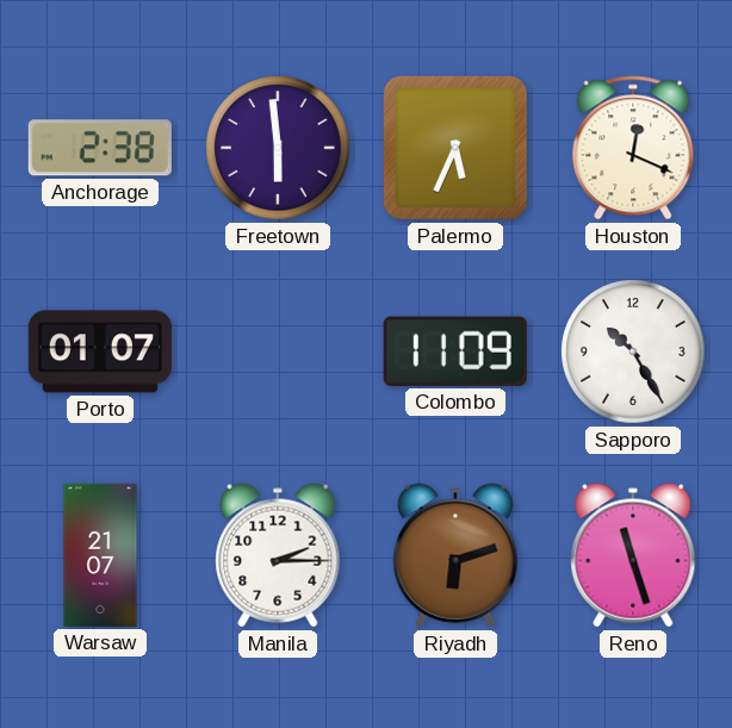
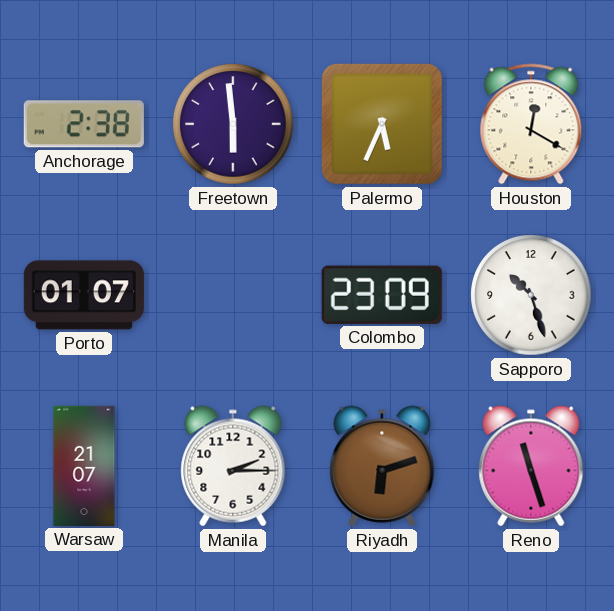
Houston: 12:19 -> 12:20 (531, 124)
Colombo: 11:09 -> 23:09 (382, 295)
Sapporo: 10:25 -> 10:27 (531, 295)
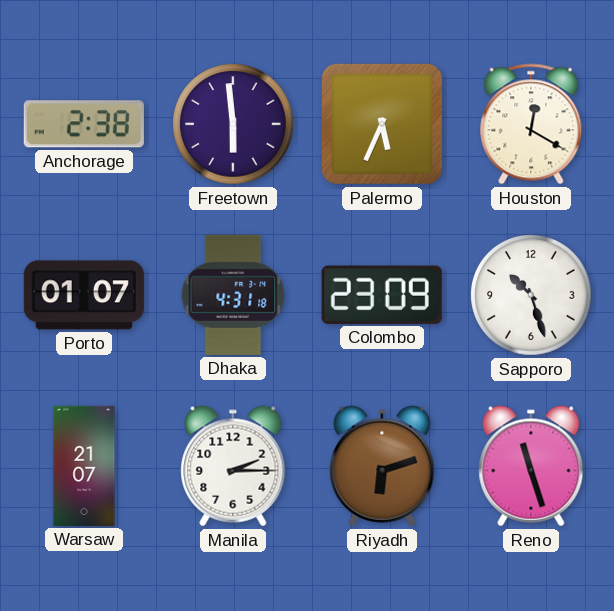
Dhaka: none -> 4:31 (233, 295)
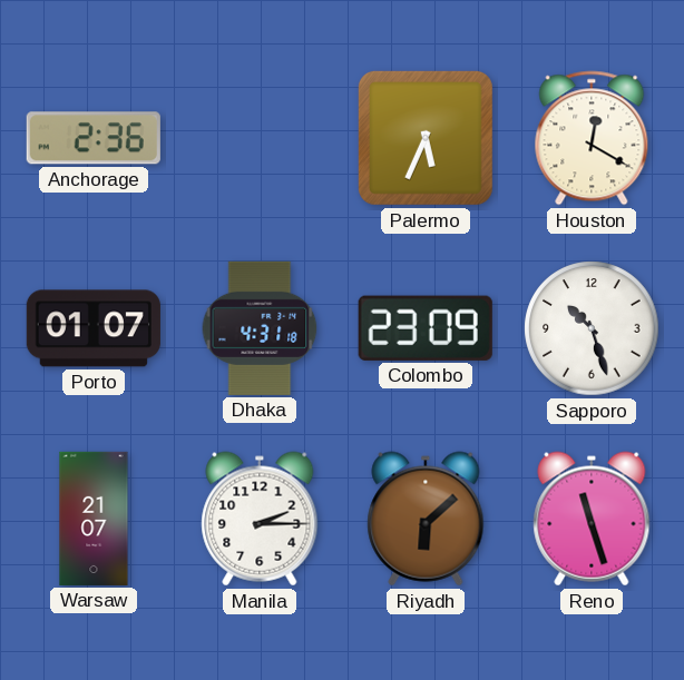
Anchorage: 2:38 -> 2:36 (94, 138)
Freetown: 5:59 -> none (233, 124)
Riyadh: 6:12 -> 6:08 (426, 519)
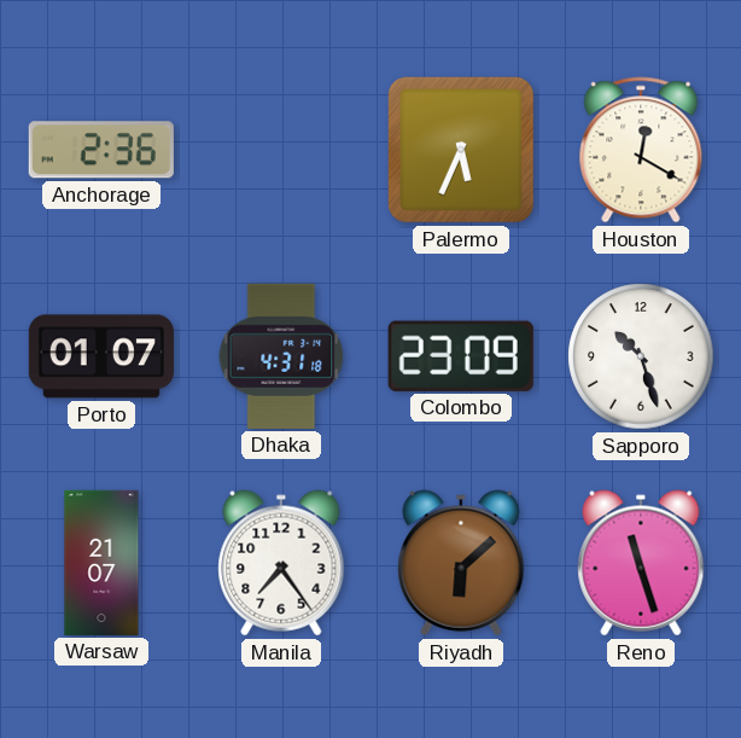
Manila: 2:15 -> 7:24 (281, 563)
